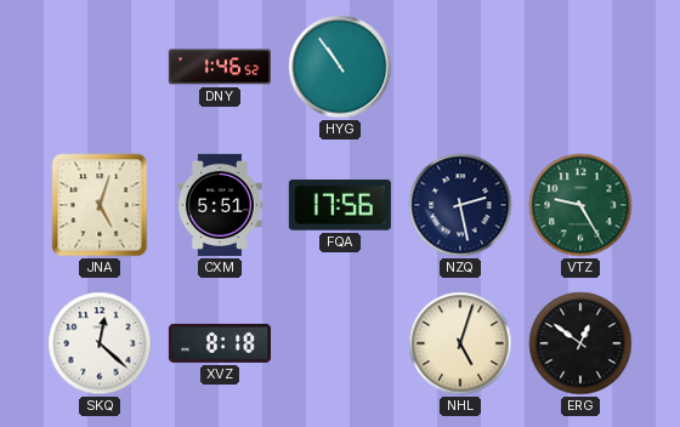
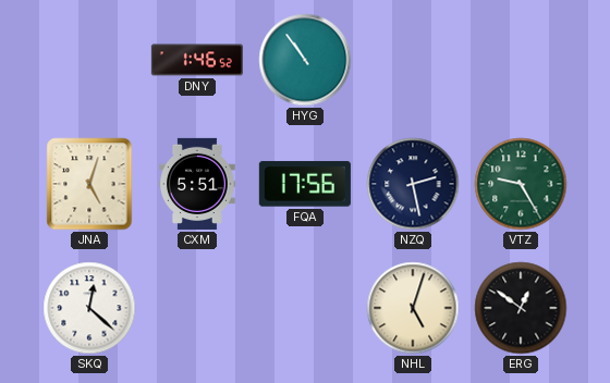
XVZ: 8:18 -> none (220, 343)
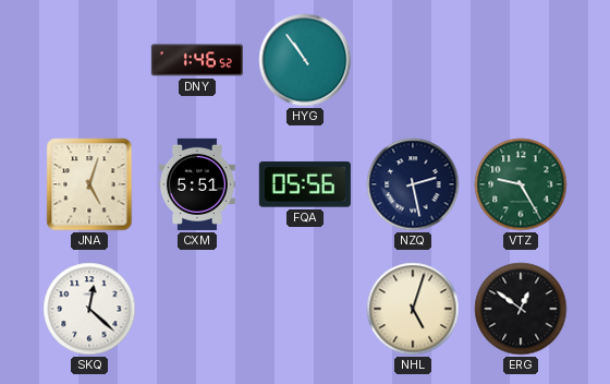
FQA: 17:56 -> 05:56 (305, 184)
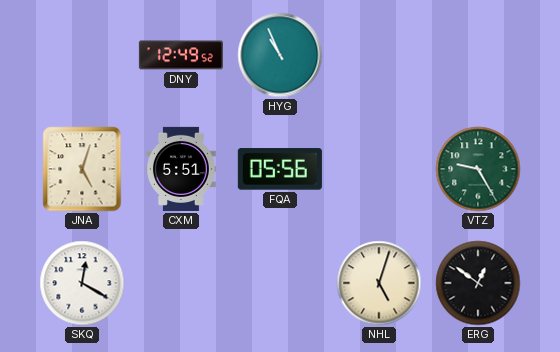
DNY: 1:46 -> 12:49 (181, 55)
HYG: 10:54 -> 10:56 (280, 55)
NZQ: 2:28 -> none (413, 184)
SKQ: 12:22 -> 12:20 (82, 283)
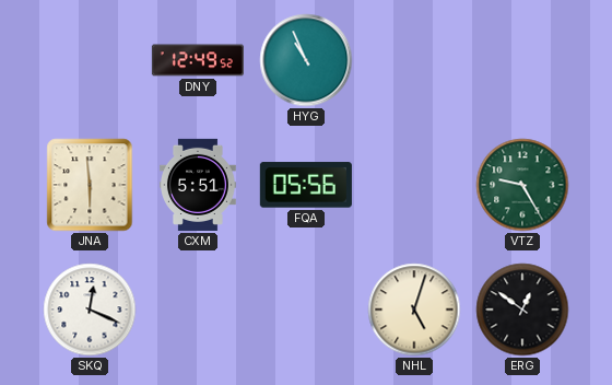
JNA: 5:03 -> 5:59 (90, 185)
SKQ: 12:20 -> 12:19 (90, 310)
